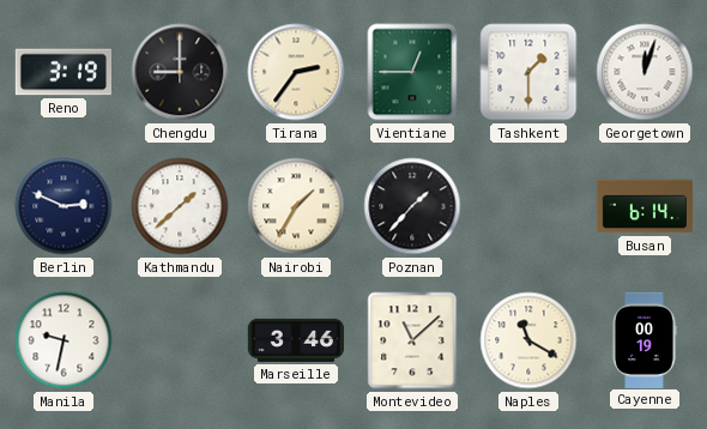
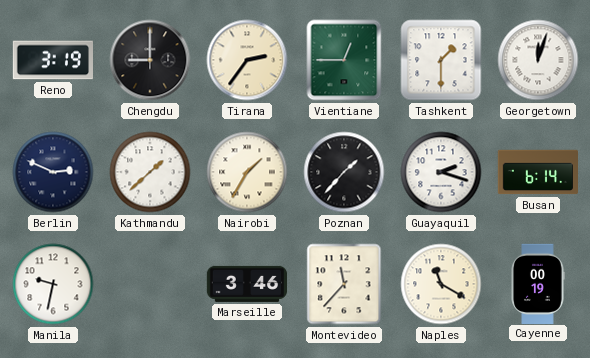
Guayaquil: none -> 2:18 (441, 172)
Montevideo: 11:08 -> 11:37 (344, 284)
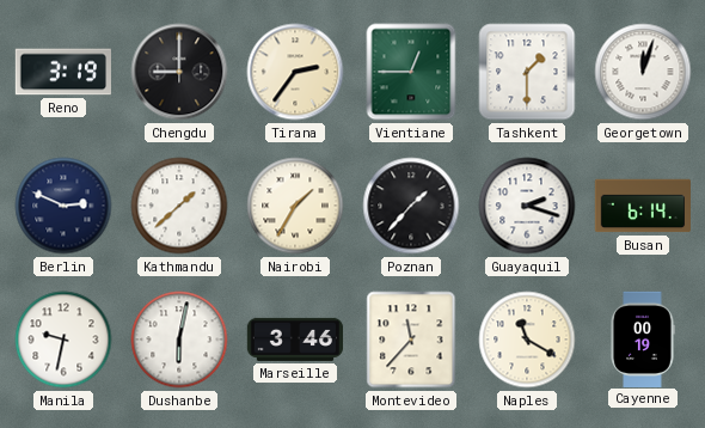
Dushanbe: none -> 6:02 (179, 340)
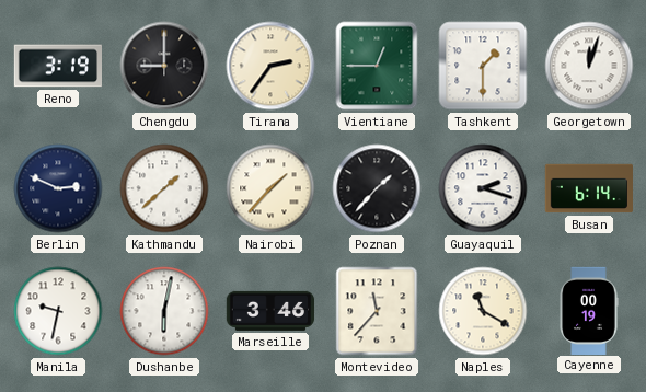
Nairobi: 1:35 -> 1:37 (270, 188)
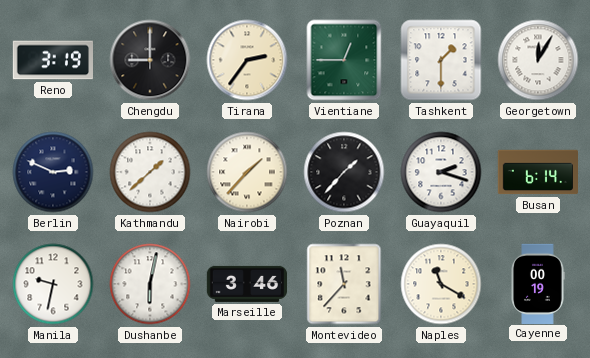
Georgetown: 12:03 -> 12:05 (538, 60)
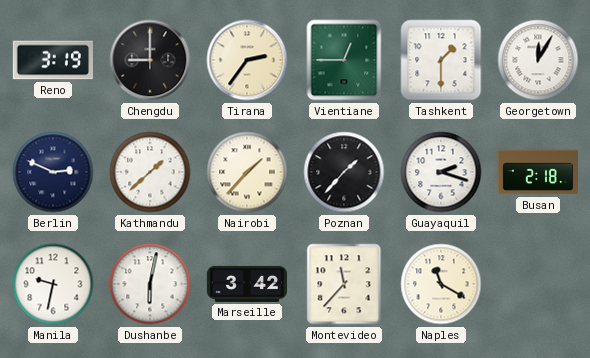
Busan: 6:14 -> 2:18 (538, 172)
Marseille: 3:46 -> 3:42 (247, 284)
Cayenne: 00:19 -> none (538, 283)
